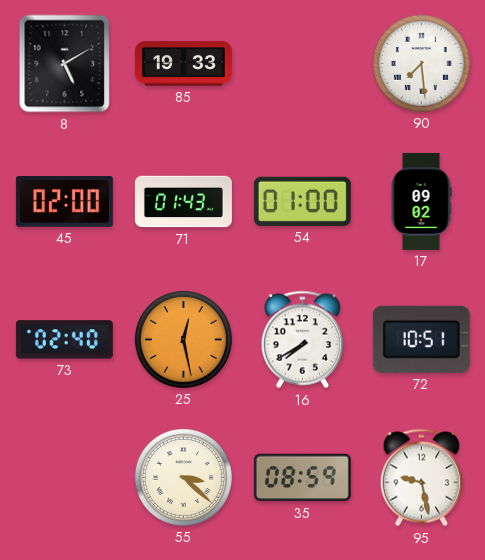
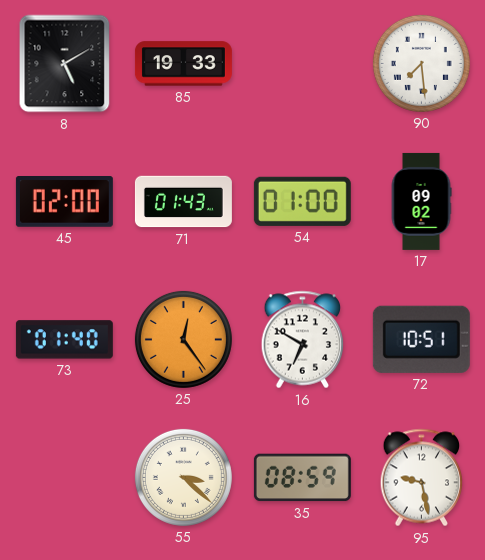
73: 02:40 -> 01:40 (64, 340)
25: 12:28 -> 12:24 (183, 339)
16: 7:40 -> 6:50 (303, 340)
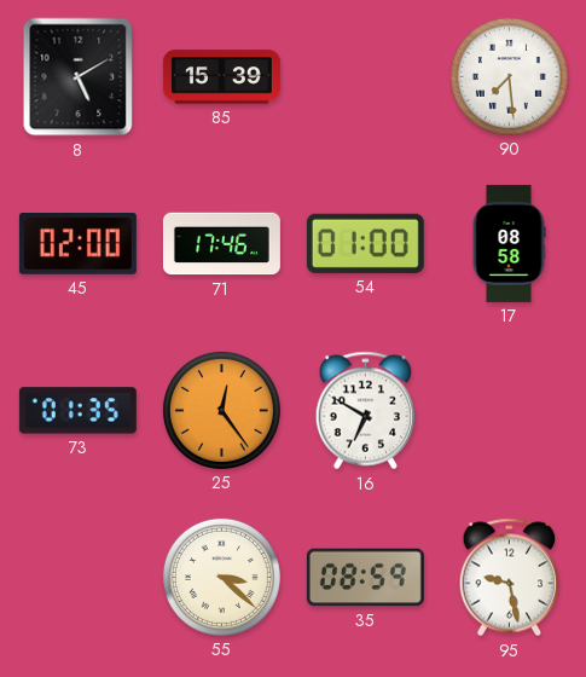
85: 19:33 -> 15:39 (221, 77)
71: 01:43 -> 17:46 (221, 244)
17: 09:02 -> 08:58 (509, 243)
73: 01:40 -> 01:35 (77, 411)
72: 10:51 -> none (421, 339)
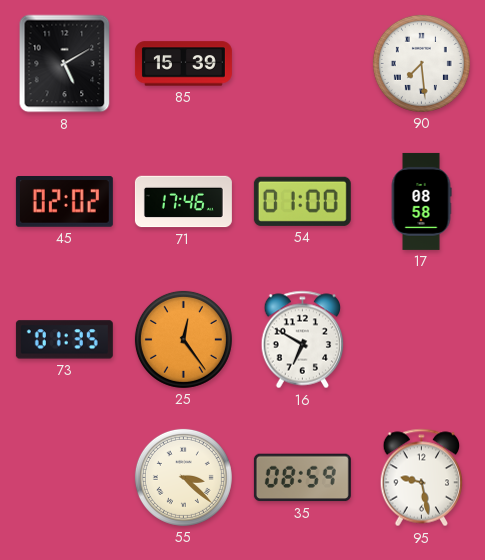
45: 02:00 -> 02:02 (64, 202)
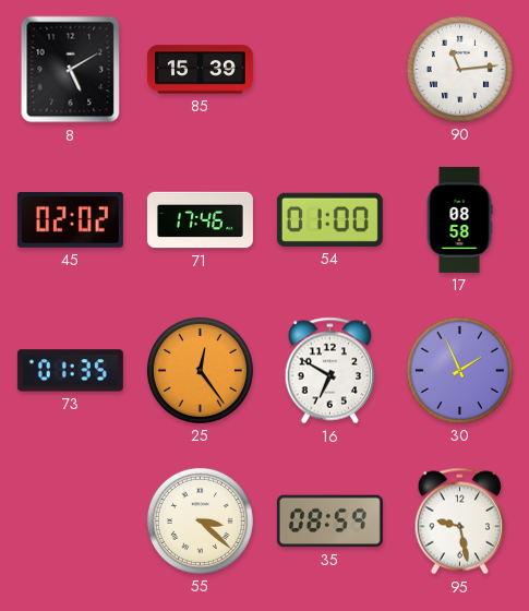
90: 7:29 -> 11:14 (459, 69)
30: none -> 1:56 (459, 370)
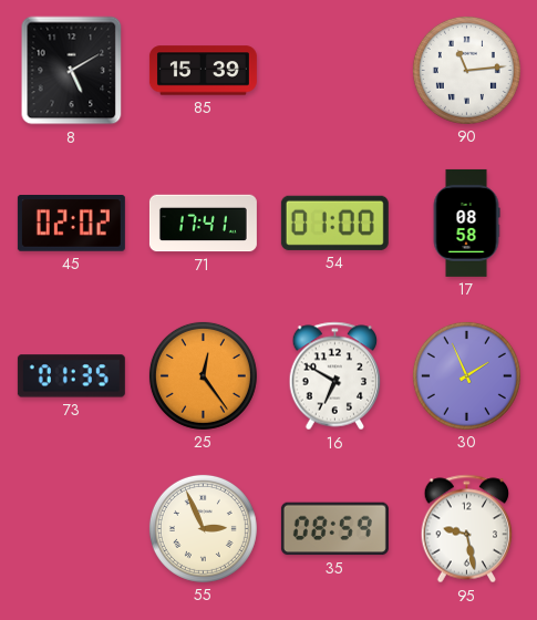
71: 17:46 -> 17:41 (203, 224)
55: 3:22 -> 2:56 (203, 528)
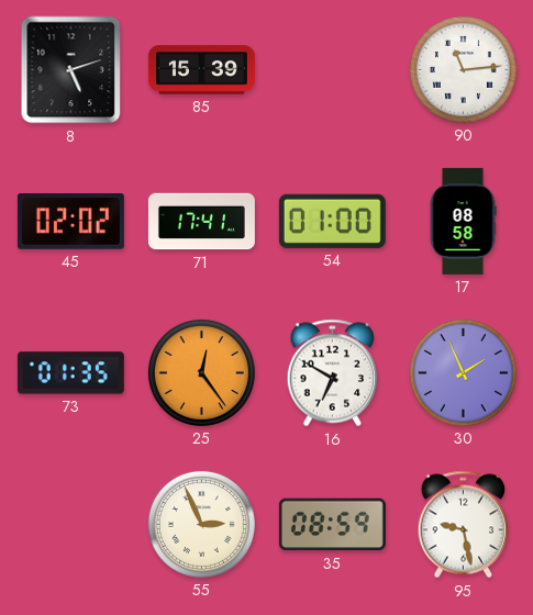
8: 5:10 -> 5:12 (71, 70)
